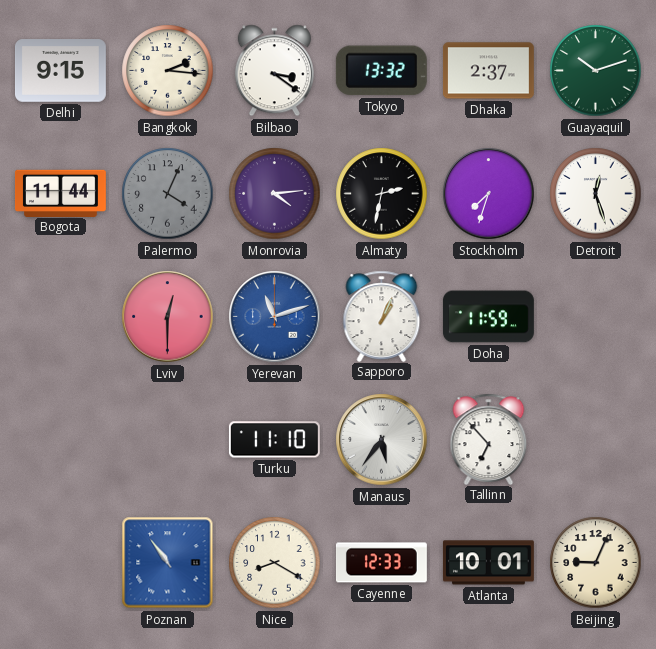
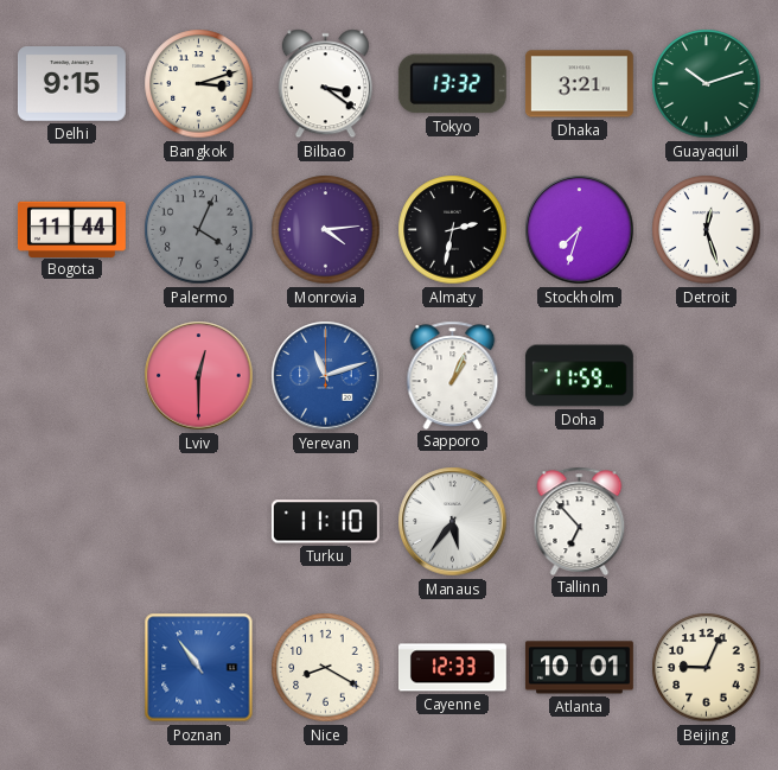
Bangkok: 2:16 -> 3:12 (199, 84)
Dhaka: 2:37 -> 3:21 (579, 84)
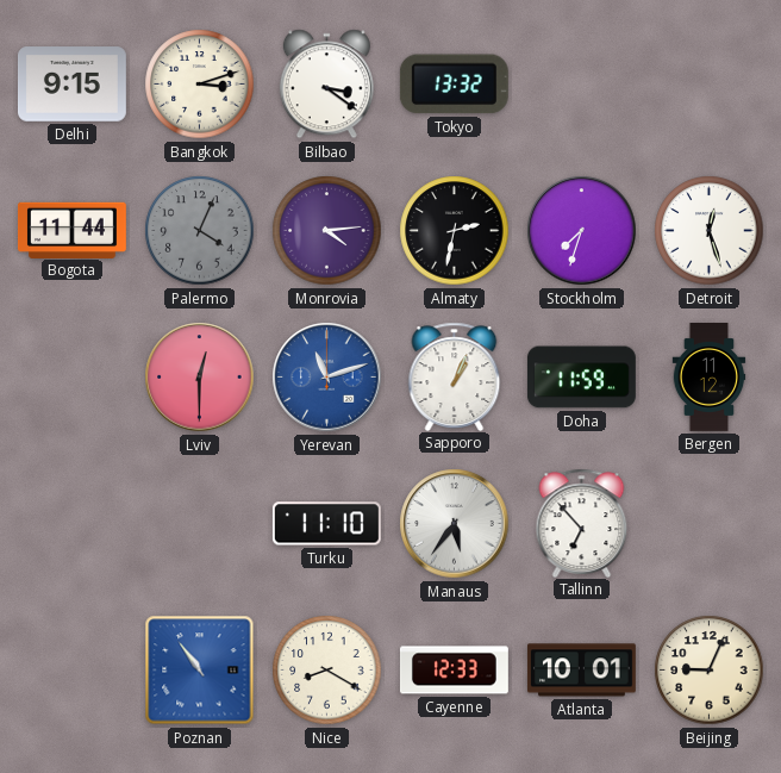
Dhaka: 3:21 -> none (579, 84)
Guayaquil: 10:12 -> none (707, 84)
Bergen: none -> 11:12 (710, 378)
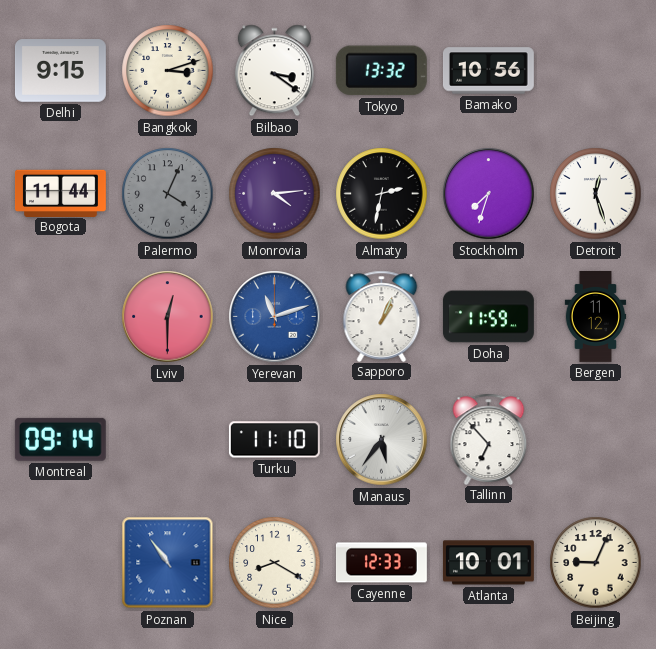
Bamako: none -> 10:56 (488, 71)
Montreal: none -> 09:14 (60, 439)
